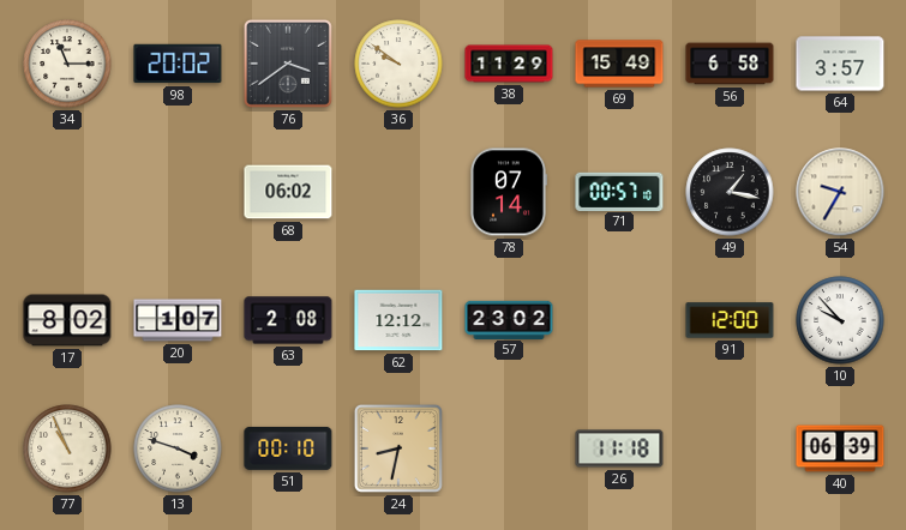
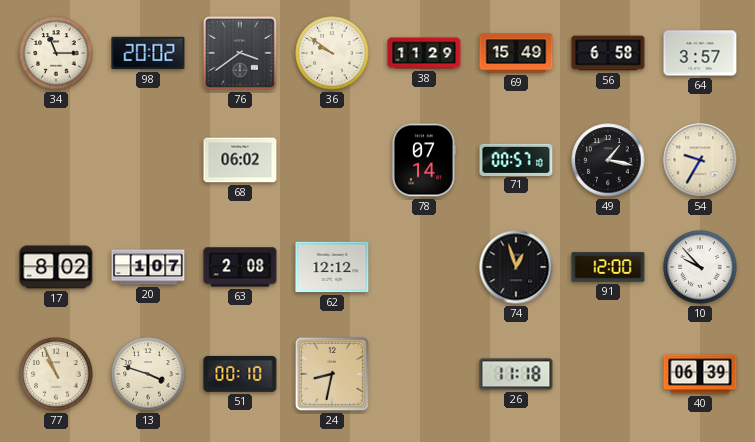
57: 23:02 -> none (509, 319)
74: none -> 12:57 (516, 267)
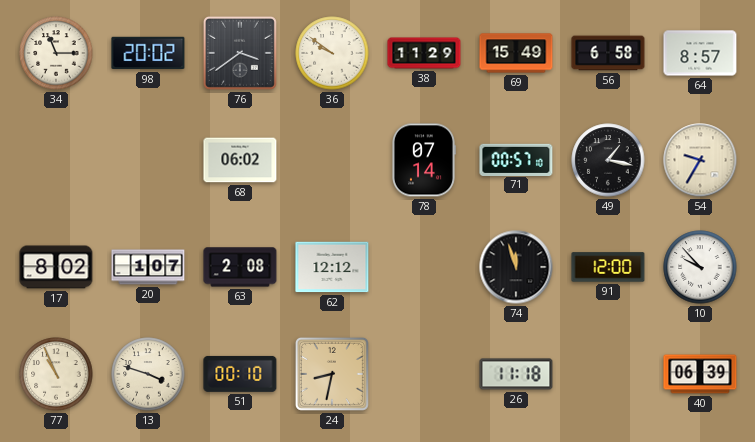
64: 3:57 -> 8:57 (700, 53)
74: 12:57 -> 11:57 (516, 267)
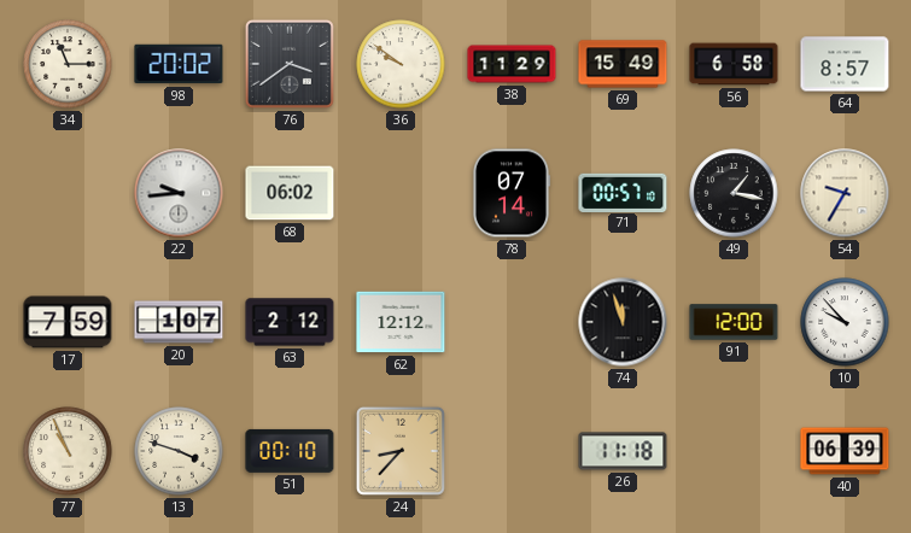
22: none -> 9:44 (179, 193)
17: 8:02 -> 7:59 (68, 322)
63: 2:08 -> 2:12 (290, 322)
24: 8:32 -> 8:37 (401, 451)
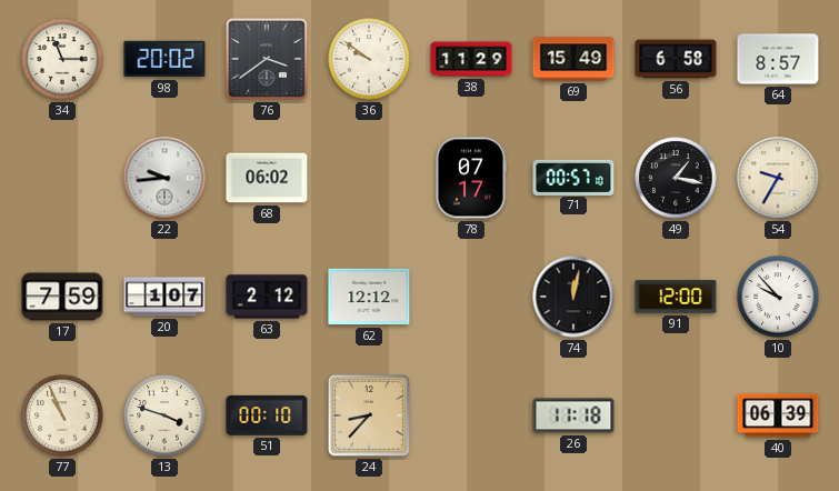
78: 07:14 -> 07:17 (470, 178)
74: 11:57 -> 12:02 (573, 297)
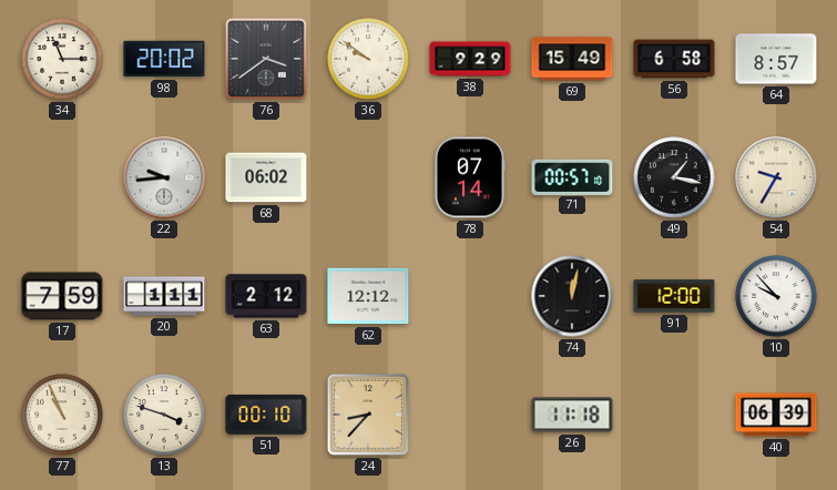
38: 11:29 -> 9:29 (470, 59)
78: 07:17 -> 07:14 (469, 177)
20: 1:07 -> 1:11 (164, 296)
